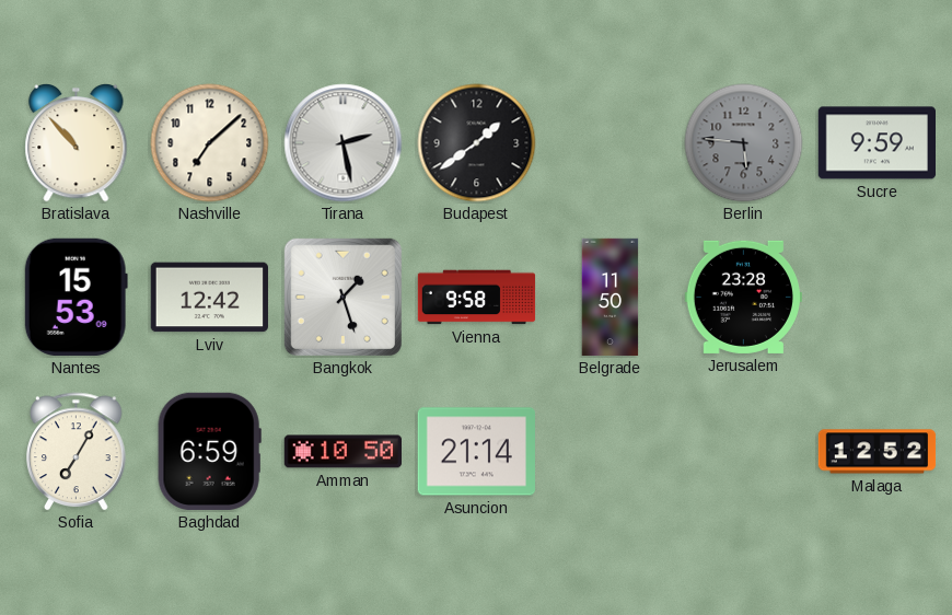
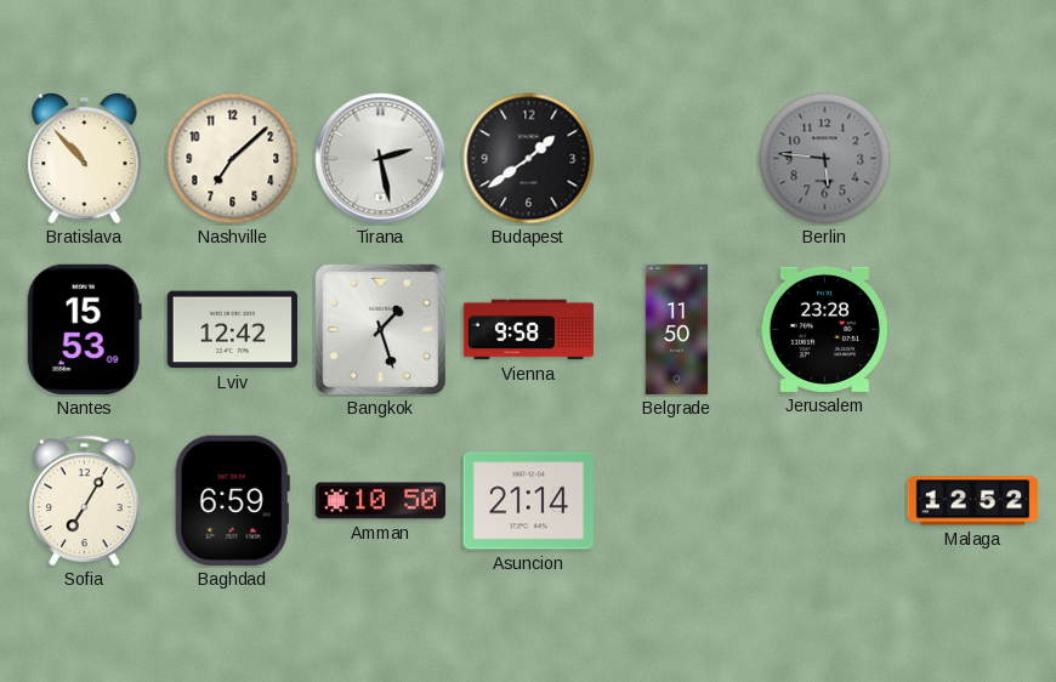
Sucre: 9:59 -> none (876, 143)
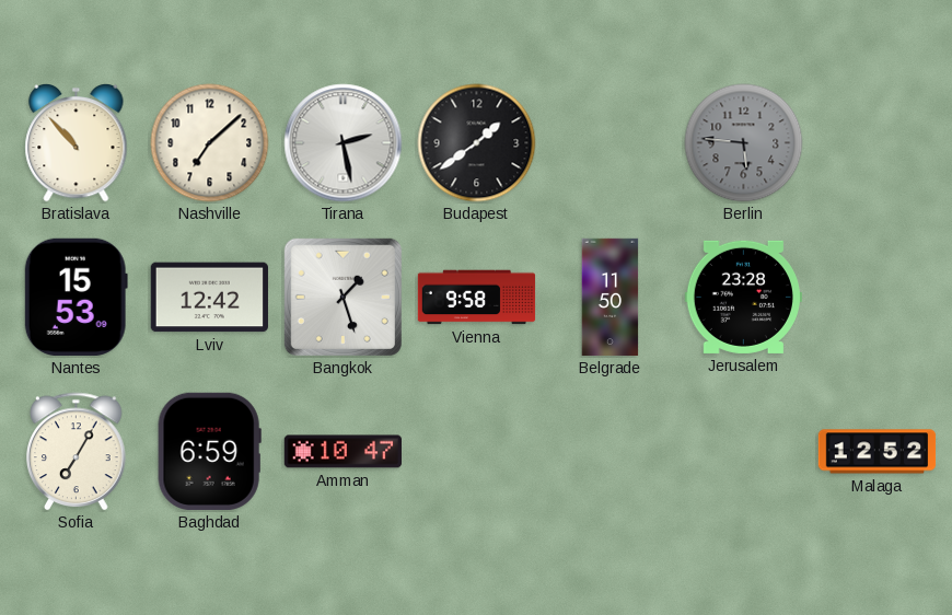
Amman: 10:50 -> 10:47 (343, 452)
Asuncion: 21:14 -> none (528, 501)
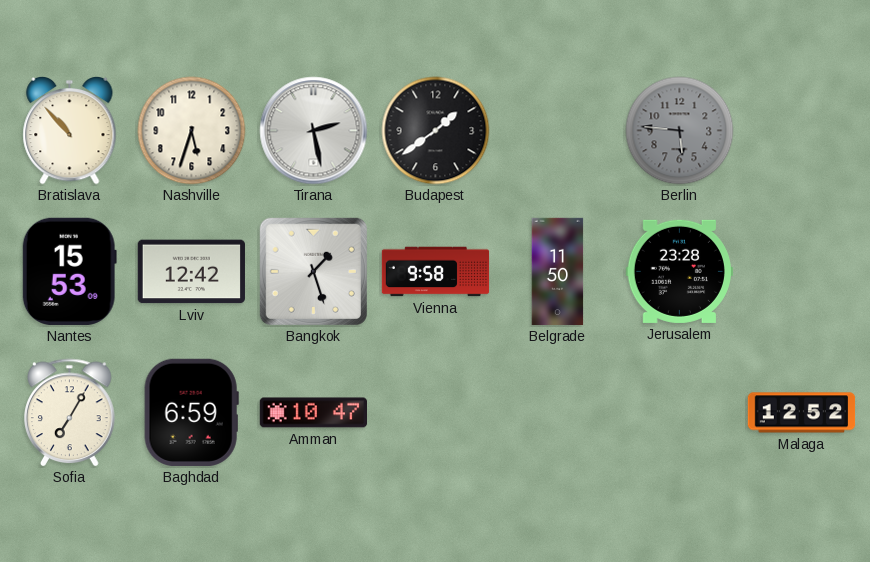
Nashville: 7:08 -> 5:33 (192, 131)
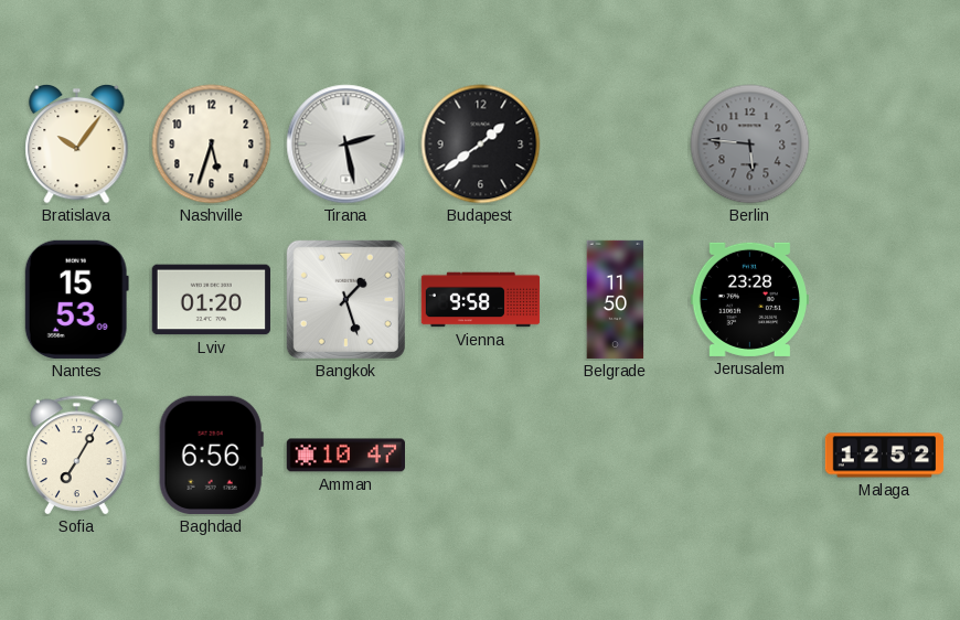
Bratislava: 10:53 -> 10:06 (77, 143)
Lviv: 12:42 -> 01:20 (211, 300)
Baghdad: 6:59 -> 6:56 (211, 455)
